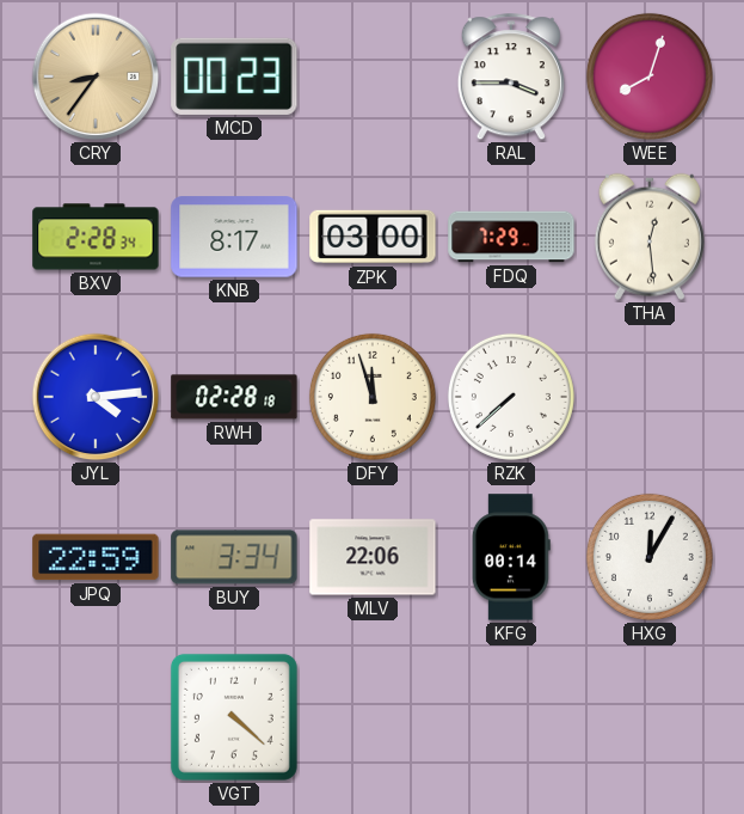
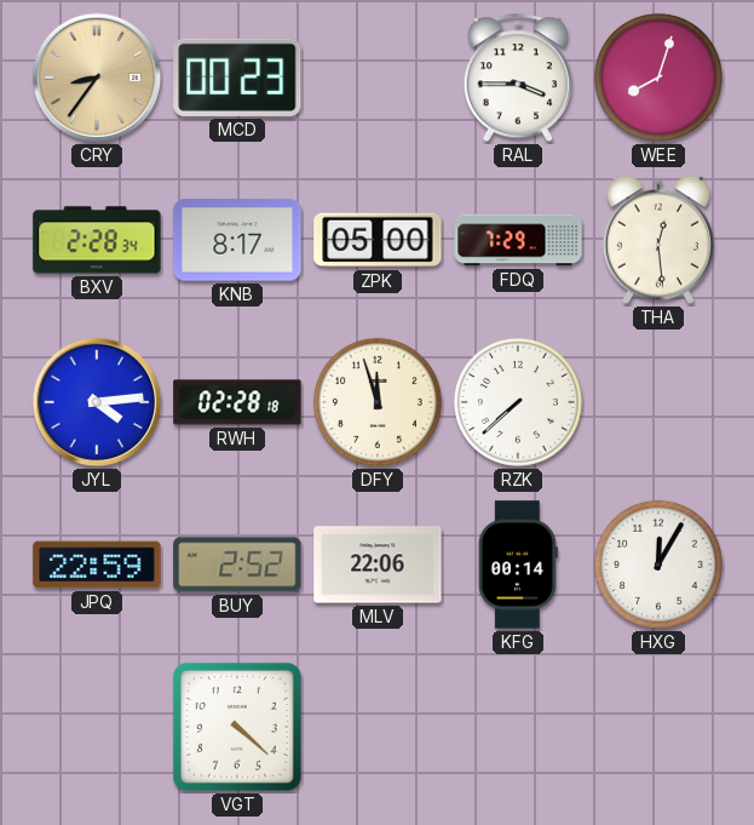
ZPK: 03:00 -> 05:00 (378, 240)
BUY: 3:34 -> 2:52 (237, 565)
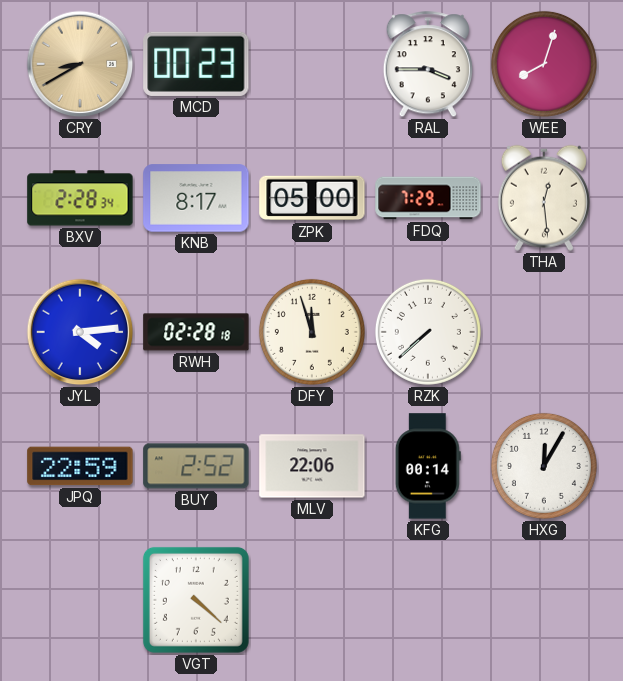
CRY: 8:36 -> 8:40 (80, 64)
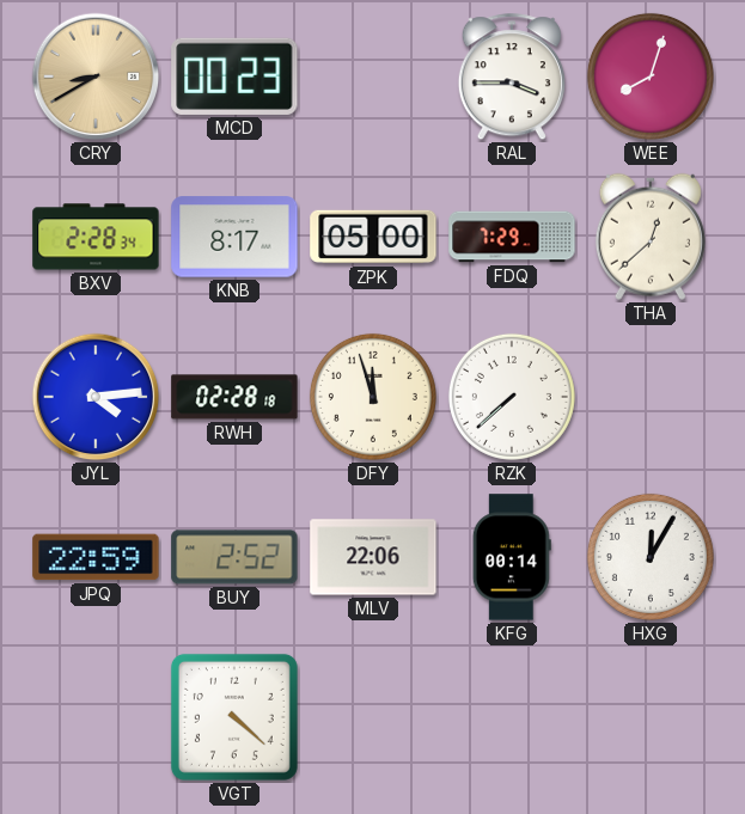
THA: 12:29 -> 12:38 (651, 237)
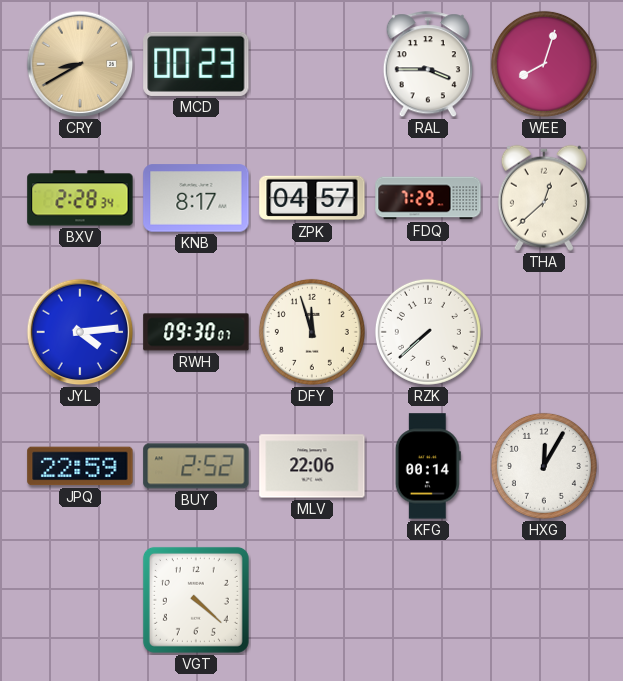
ZPK: 05:00 -> 04:57 (312, 198)
RWH: 02:28 -> 09:30 (196, 332)
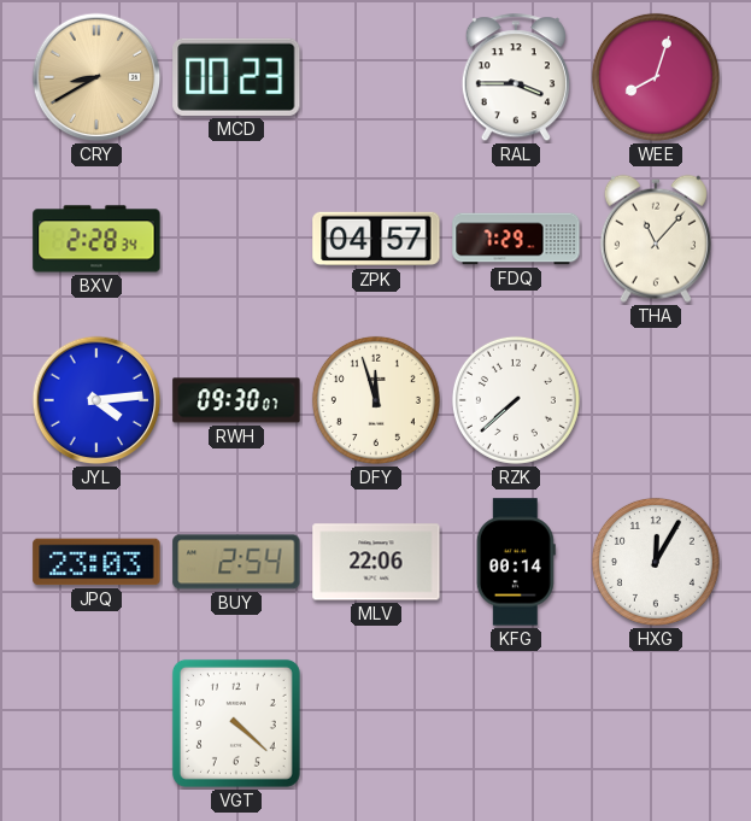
KNB: 8:17 -> none (196, 198)
THA: 12:38 -> 11:07 (656, 239)
JPQ: 22:59 -> 23:03 (96, 562)
BUY: 2:52 -> 2:54 (236, 562)
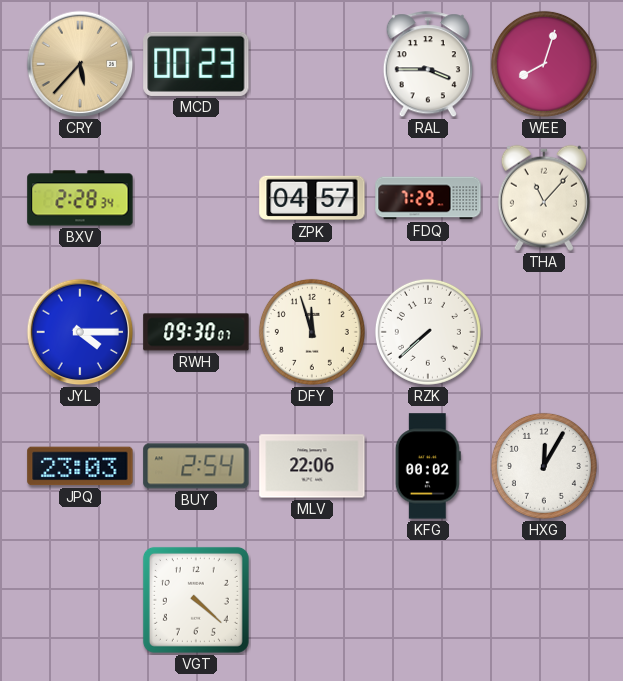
CRY: 8:40 -> 5:37 (80, 64)
JYL: 4:14 -> 4:15 (80, 332)
KFG: 00:14 -> 00:02 (428, 466)
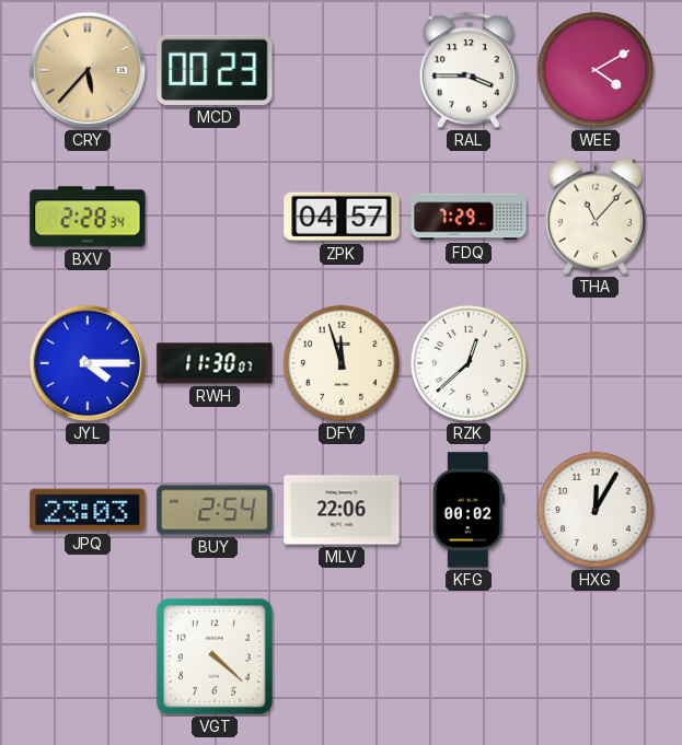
WEE: 8:03 -> 4:10 (596, 70)
RWH: 09:30 -> 11:30 (215, 363)
RZK: 7:38 -> 12:38 (469, 363)
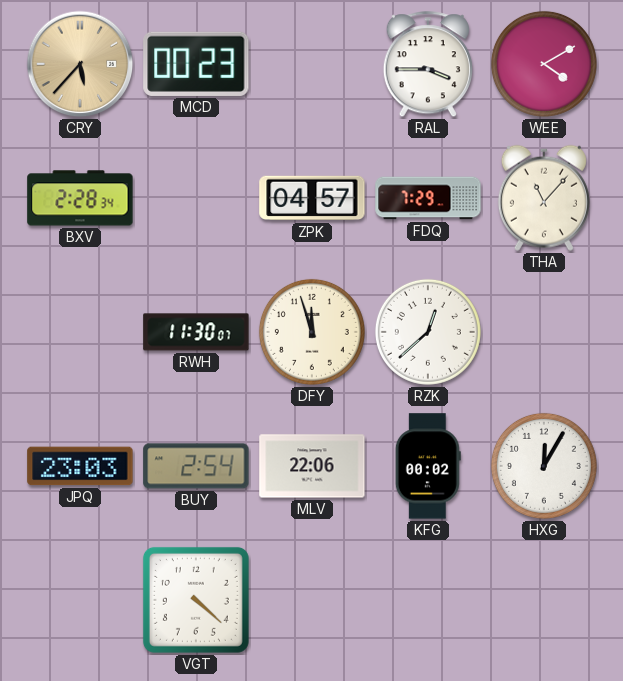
JYL: 4:15 -> none (88, 363)
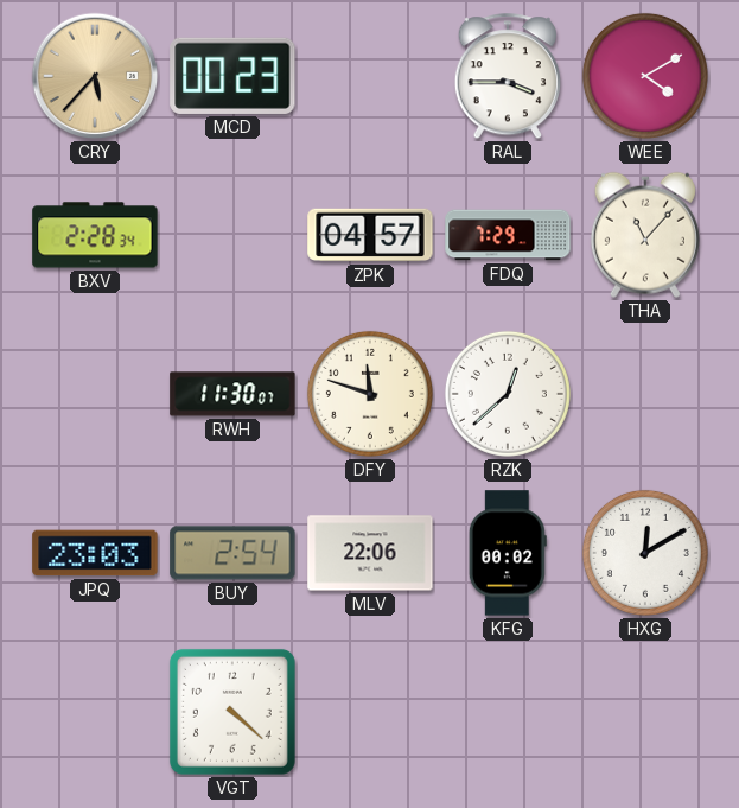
DFY: 11:57 -> 11:48 (370, 394)
HXG: 12:05 -> 12:10 (645, 553)
